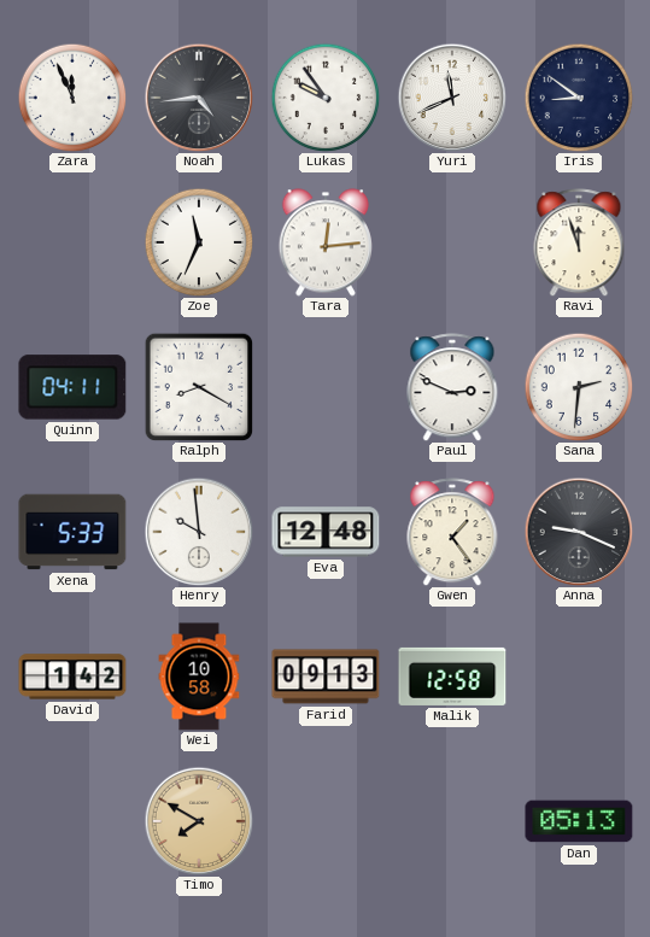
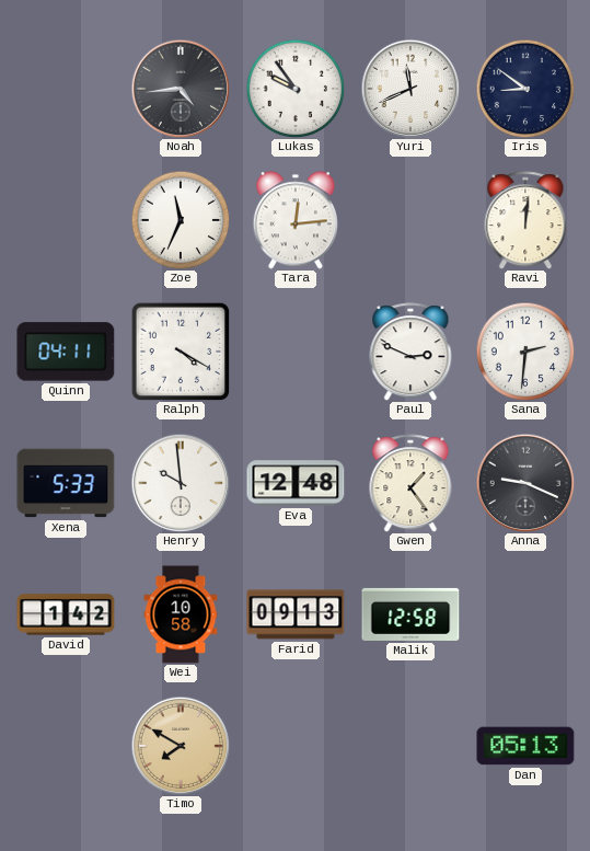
Zara: 11:56 -> none (72, 98)
Ravi: 11:57 -> 12:01 (525, 220)
Ralph: 8:20 -> 4:20 (181, 352)
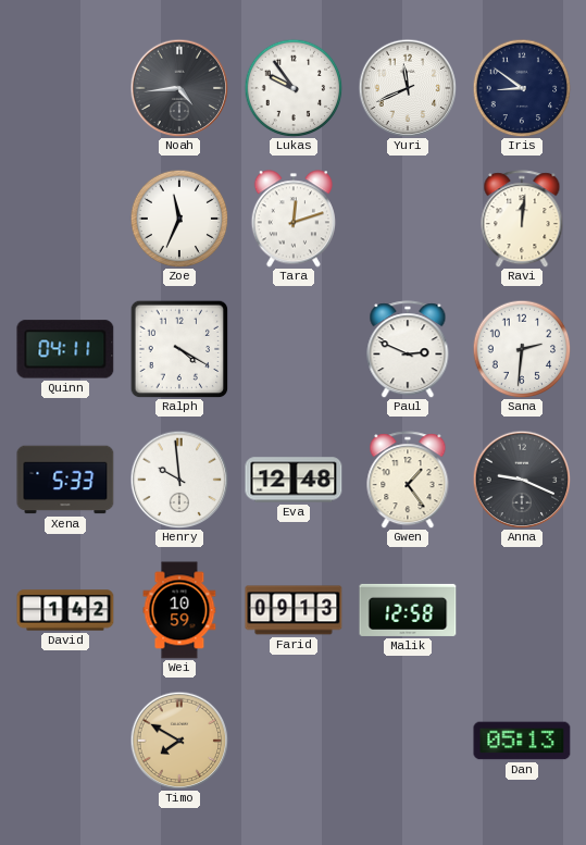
Tara: 12:14 -> 12:12 (294, 219)
Wei: 10:58 -> 10:59 (179, 610)
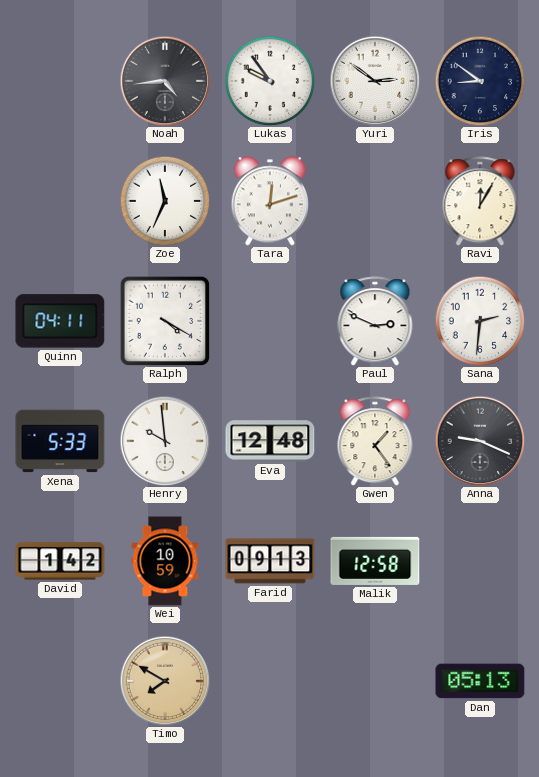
Yuri: 11:41 -> 2:51 (375, 81)
Ravi: 12:01 -> 12:05 (480, 201)
